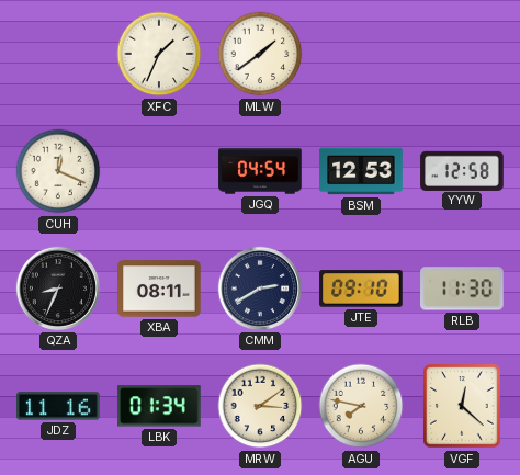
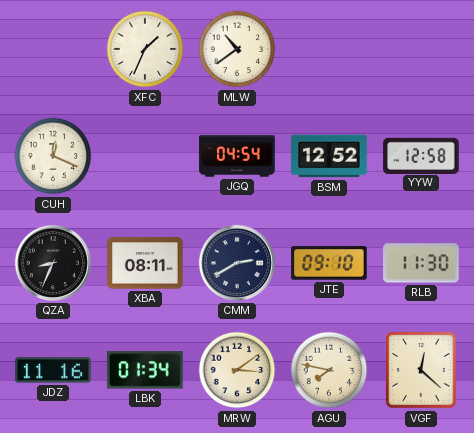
MLW: 1:39 -> 10:39 (237, 49)
BSM: 12:53 -> 12:52 (329, 156)
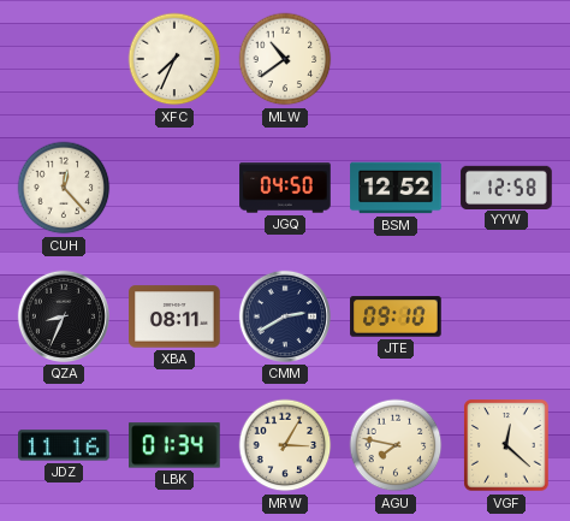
XFC: 1:34 -> 7:34 (174, 59)
CUH: 12:19 -> 12:23 (64, 188)
JGQ: 04:54 -> 04:50 (285, 188)
RLB: 11:30 -> none (421, 263)
MRW: 3:09 -> 3:05 (285, 445)
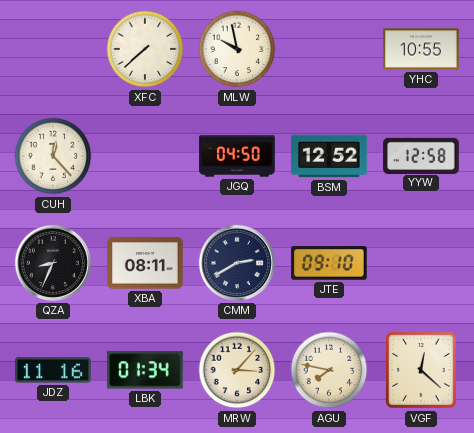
XFC: 7:34 -> 7:38 (145, 49)
MLW: 10:39 -> 9:58 (237, 49)
YHC: none -> 10:55 (421, 49)
MRW: 3:05 -> 3:07 (237, 370)
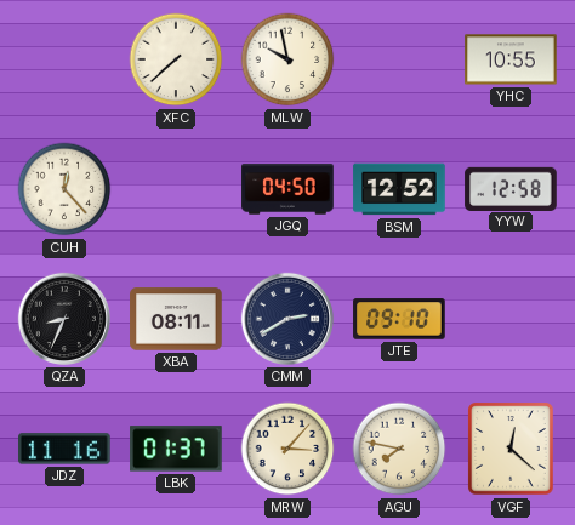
LBK: 01:34 -> 01:37 (176, 449)
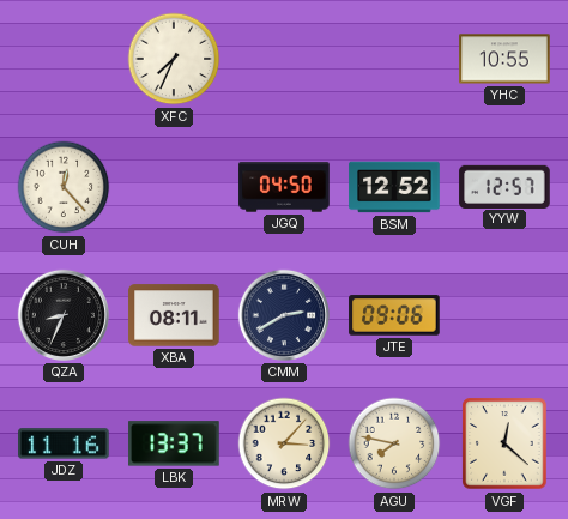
XFC: 7:38 -> 7:34 (174, 59)
MLW: 9:58 -> none (287, 59)
YYW: 12:58 -> 12:57 (504, 186)
JTE: 09:10 -> 09:06 (394, 315)
LBK: 01:37 -> 13:37 (174, 443)
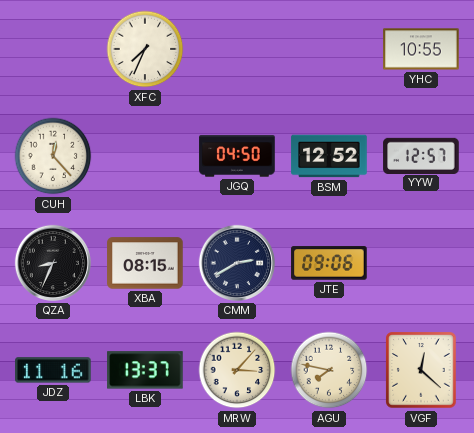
XBA: 08:11 -> 08:15 (145, 263)
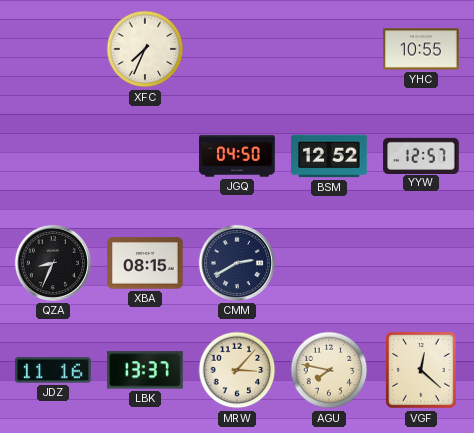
CUH: 12:23 -> none (53, 156)
JTE: 09:06 -> none (329, 263)
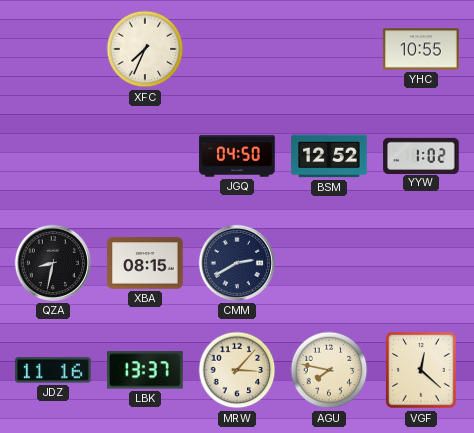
YYW: 12:57 -> 1:02 (421, 155)
QZA: 8:34 -> 8:32 (53, 263)
